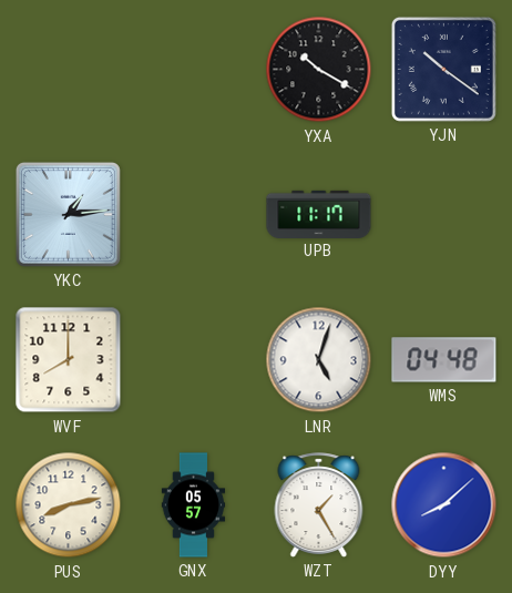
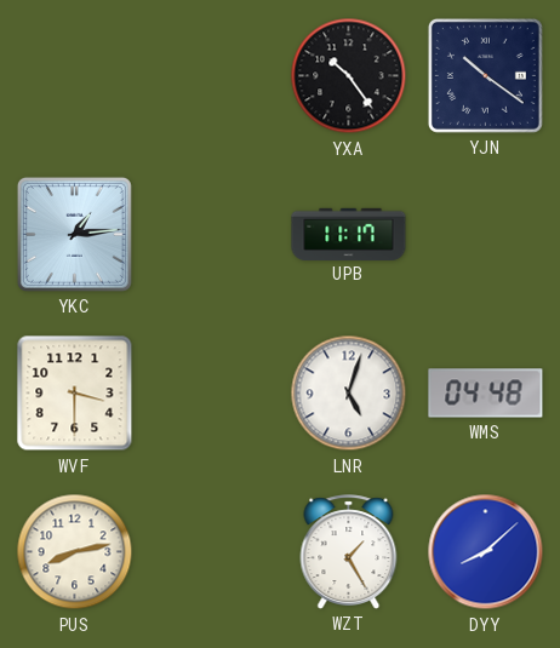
YXA: 10:20 -> 10:24 (349, 76)
WVF: 8:00 -> 3:30 (75, 394)
GNX: 05:57 -> none (194, 505)
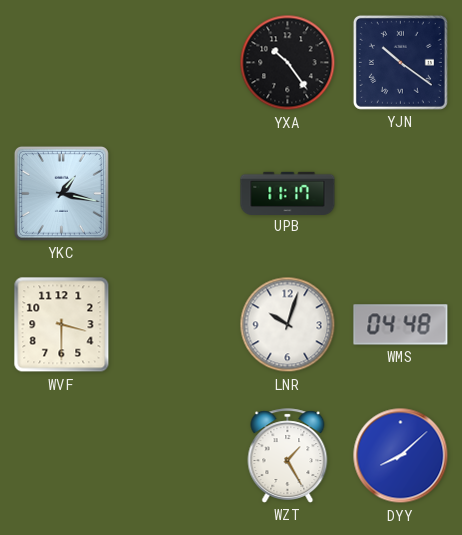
YKC: 1:14 -> 1:17 (61, 193)
LNR: 5:03 -> 10:03 (288, 325)
PUS: 8:13 -> none (75, 552)
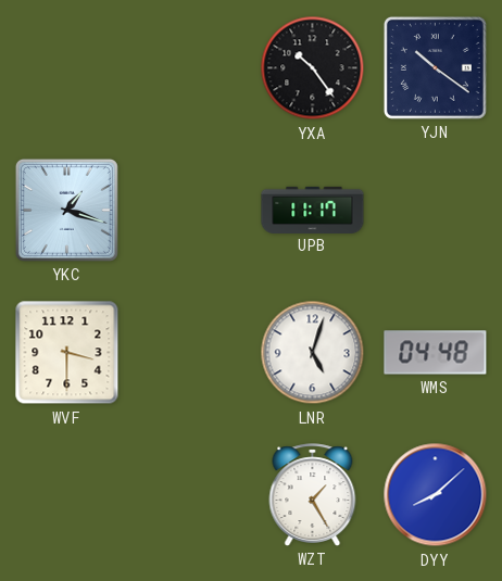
YKC: 1:17 -> 1:18 (66, 210)
LNR: 10:03 -> 5:03 (313, 353)
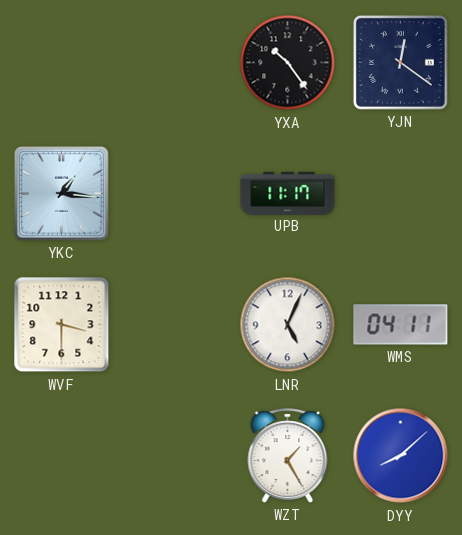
YJN: 10:21 -> 12:21 (400, 62)
YKC: 1:18 -> 1:16 (61, 193)
LNR: 5:03 -> 5:04 (288, 325)
WMS: 04:48 -> 04:11 (401, 325)
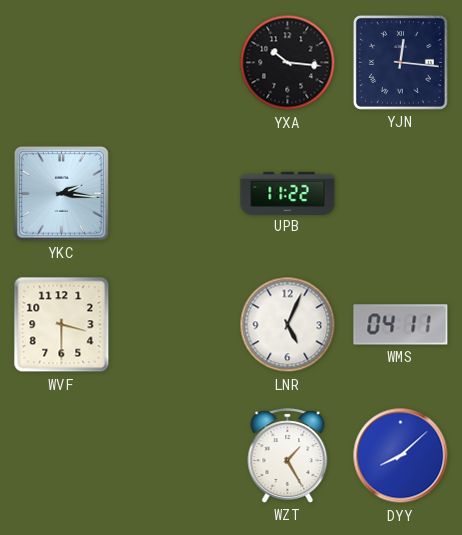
YXA: 10:24 -> 10:16 (288, 63)
YJN: 12:21 -> 12:16 (400, 62)
YKC: 1:16 -> 2:16 (61, 193)
UPB: 11:17 -> 11:22 (288, 193)
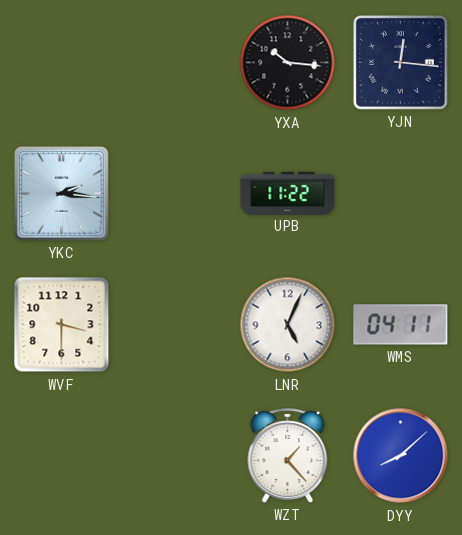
WZT: 1:25 -> 1:23 (288, 456)
